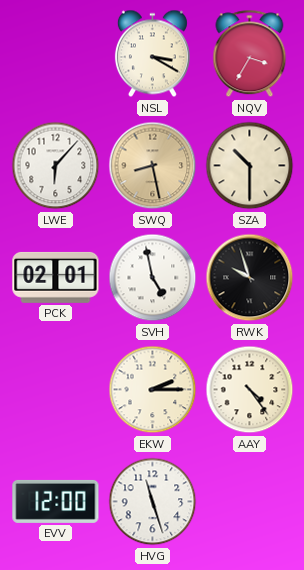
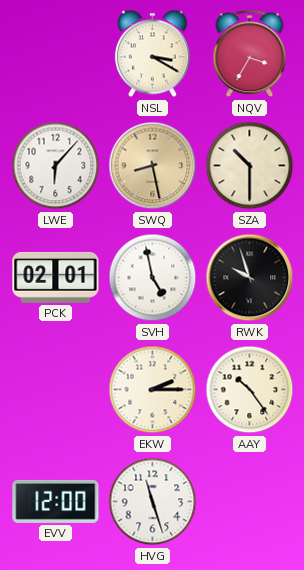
AAY: 4:24 -> 10:24 (250, 390)
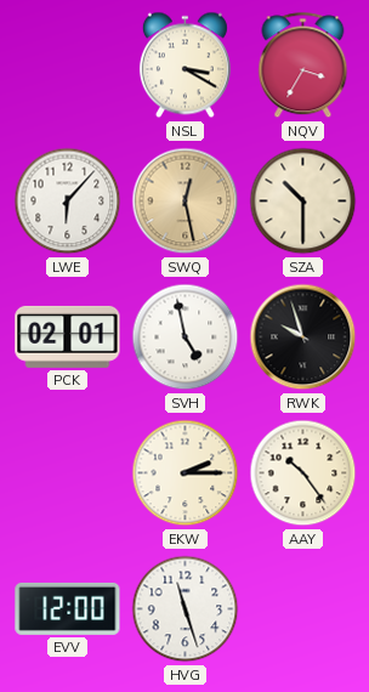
SWQ: 8:28 -> 12:28 (186, 202)
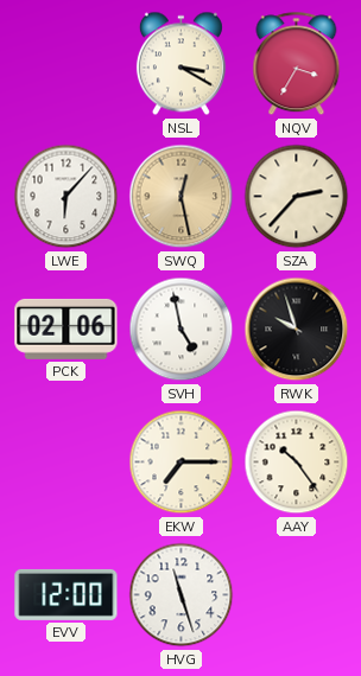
SZA: 10:30 -> 2:37 (297, 197)
PCK: 02:01 -> 02:06 (66, 329)
EKW: 2:15 -> 7:15 (182, 463)
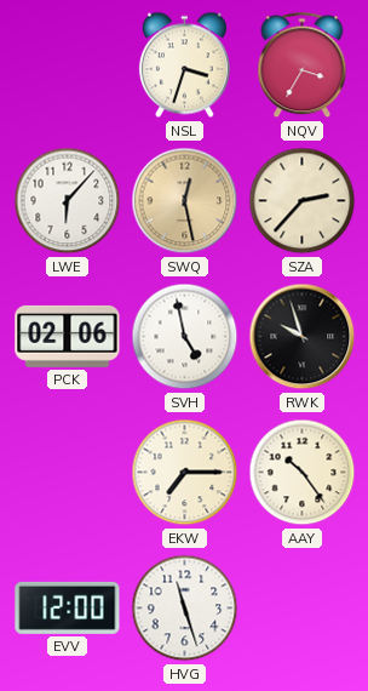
NSL: 3:20 -> 3:33 (184, 65)
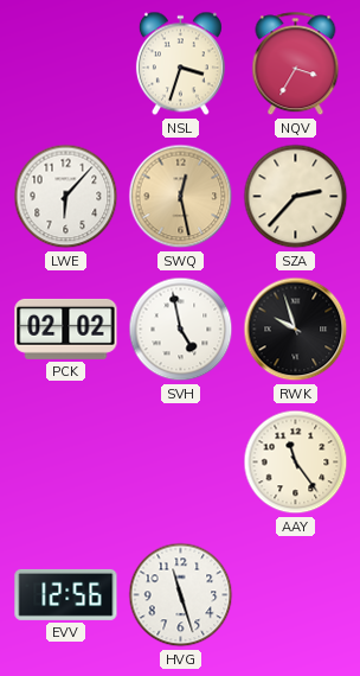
PCK: 02:06 -> 02:02 (66, 329)
EKW: 7:15 -> none (185, 473)
AAY: 10:24 -> 11:24 (296, 463)
EVV: 12:00 -> 12:56 (66, 594)
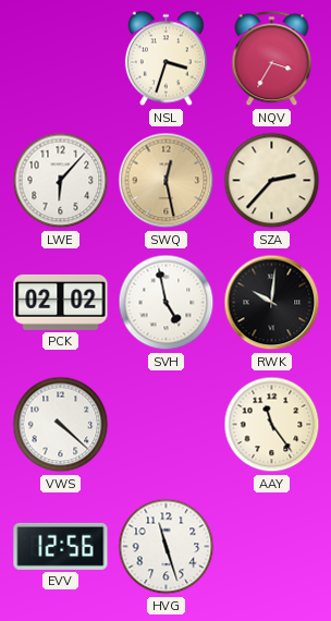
RWK: 9:57 -> 10:01 (272, 303)
VWS: none -> 4:22 (61, 425)
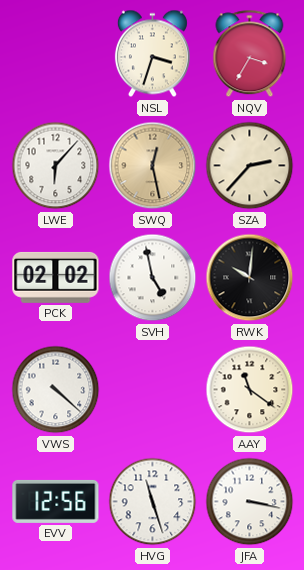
AAY: 11:24 -> 11:21 (250, 390)
JFA: none -> 3:17 (250, 502)
